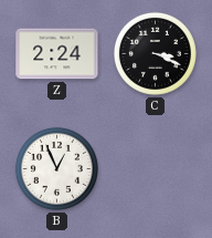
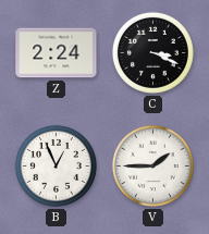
V: none -> 1:45 (152, 165)
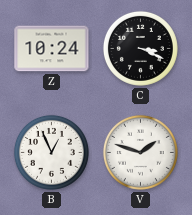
Z: 2:24 -> 10:24 (52, 49)
V: 1:45 -> 1:48 (140, 152)
